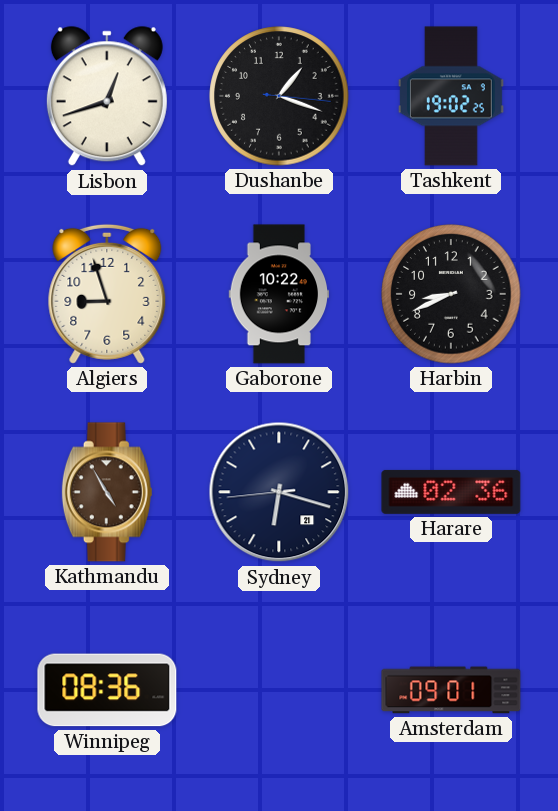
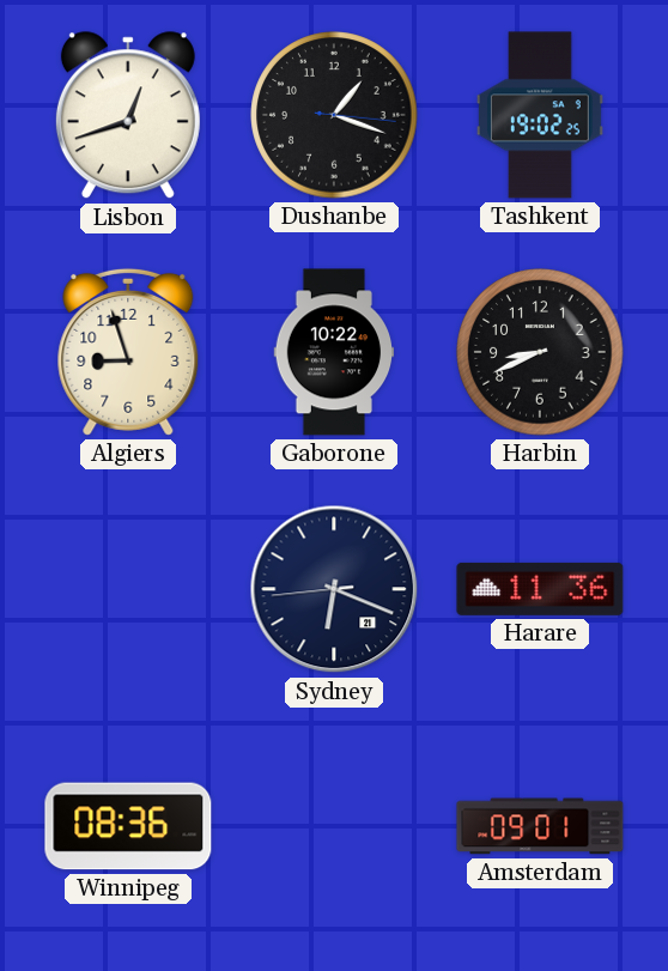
Kathmandu: 4:55 -> none (107, 492)
Sydney: 6:17 -> 6:18 (334, 589)
Harare: 02:36 -> 11:36 (540, 589)
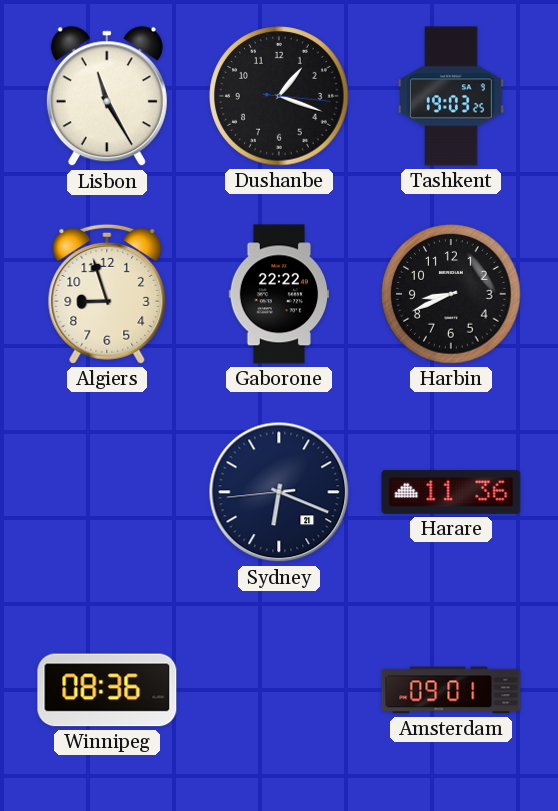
Lisbon: 12:42 -> 11:25 (107, 97)
Tashkent: 19:02 -> 19:03 (451, 96)
Gaborone: 10:22 -> 22:22 (279, 294)
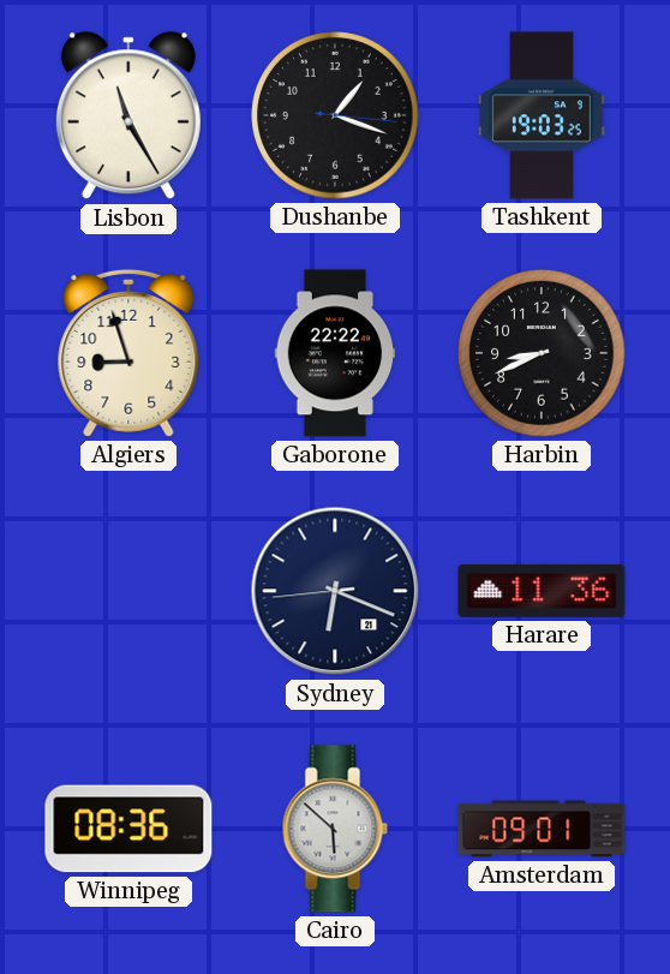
Cairo: none -> 5:52 (335, 829)
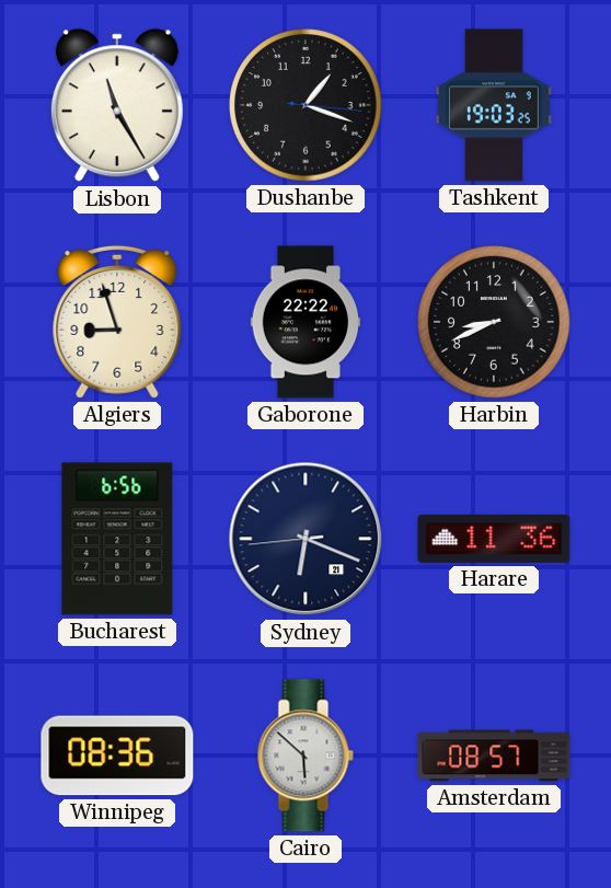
Bucharest: none -> 6:56 (117, 539)
Amsterdam: 09:01 -> 08:57 (494, 756)
